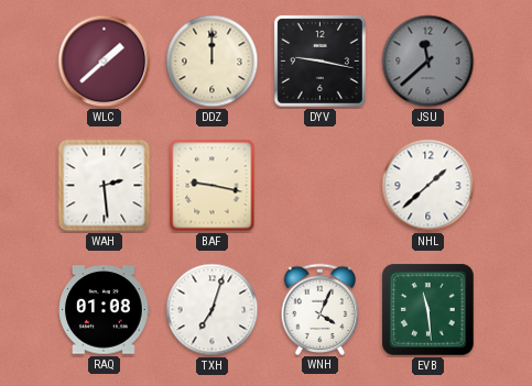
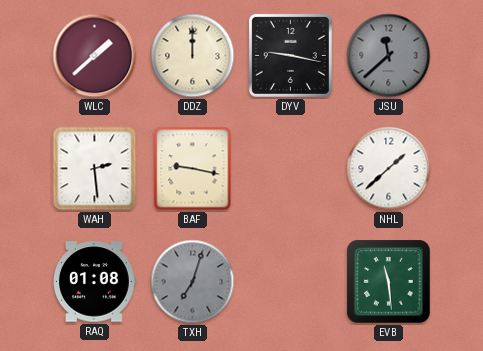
TXH dial: white -> grey (193, 282)
WNH: 4:04 -> none (321, 309)
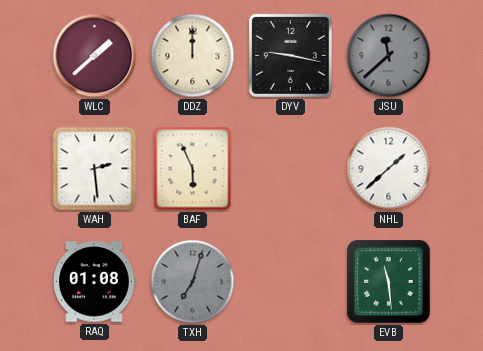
BAF: 9:17 -> 5:56 (193, 169)
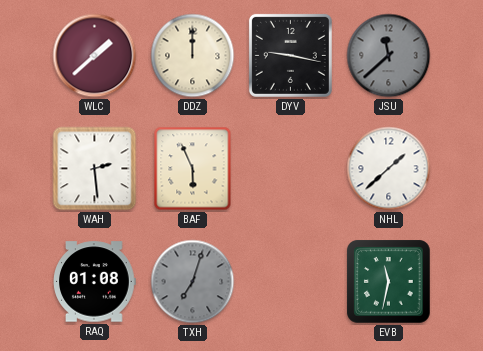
EVB: 11:29 -> 11:32 (389, 282)
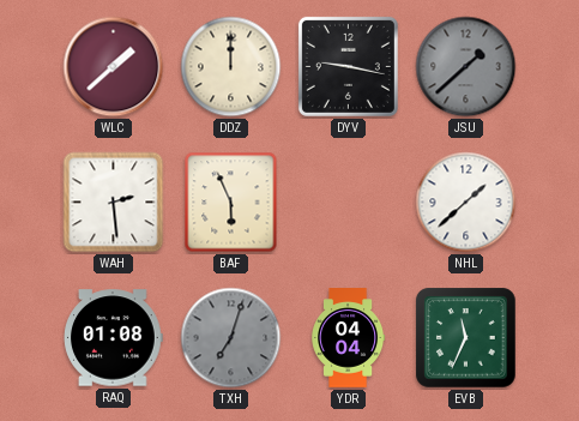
JSU: 11:38 -> 1:38 (466, 67)
YDR: none -> 04:04 (349, 338)
EVB: 11:32 -> 11:34 (466, 338)
